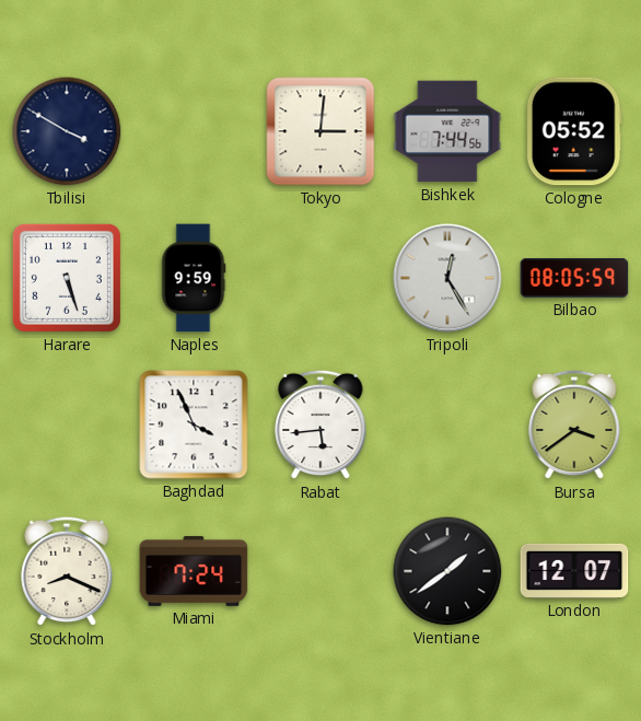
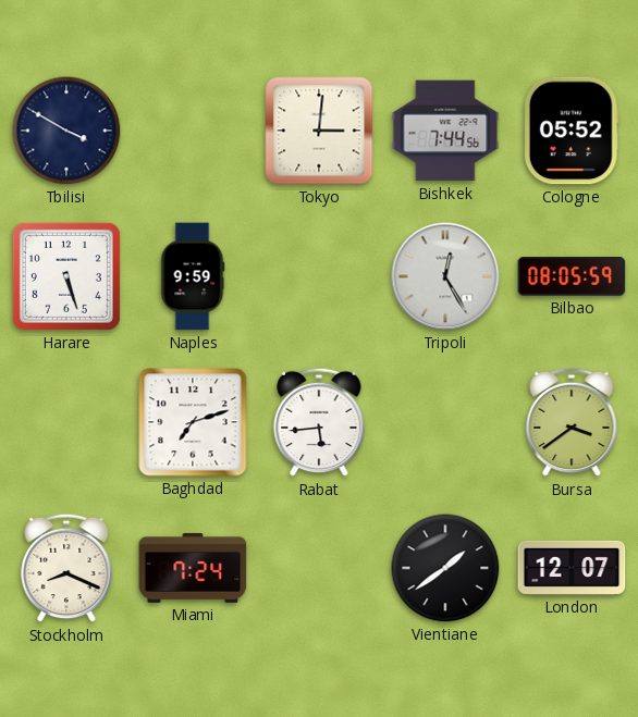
Baghdad: 3:56 -> 7:12 (193, 422)
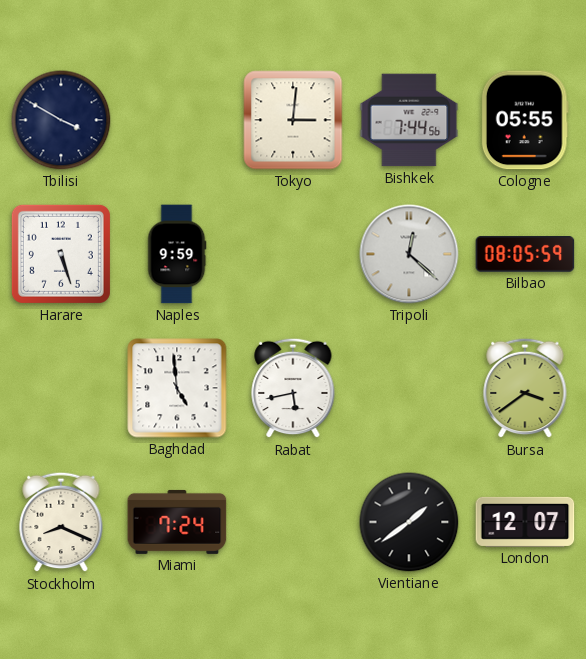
Cologne: 05:52 -> 05:55 (525, 120)
Tripoli: 12:25 -> 12:22 (409, 254)
Baghdad: 7:12 -> 4:59 (177, 388)
Rabat: 5:44 -> 5:43 (293, 388)
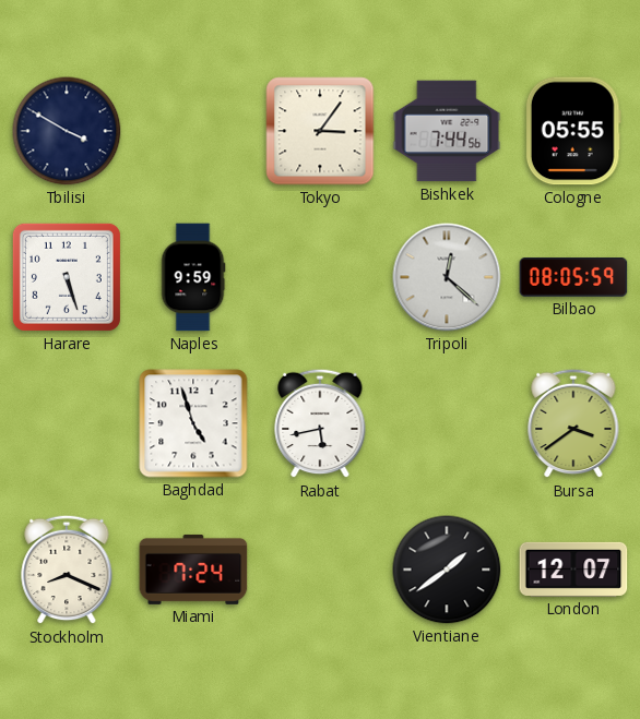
Tokyo: 3:01 -> 3:06 (320, 131)
Baghdad: 4:59 -> 4:57 (193, 423)
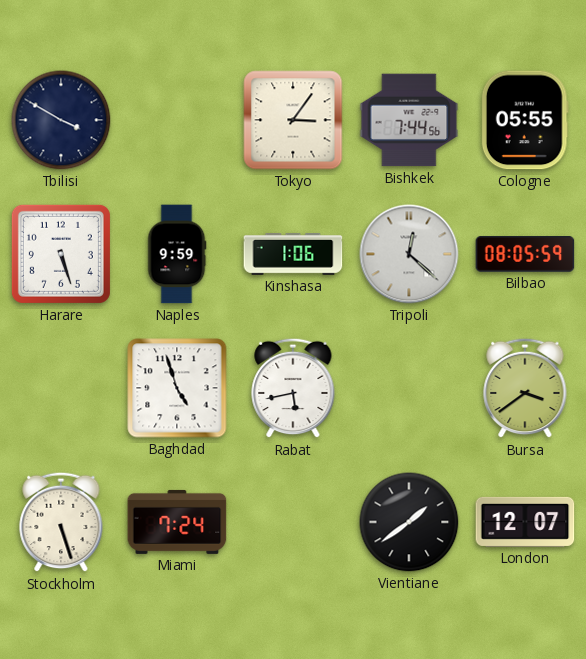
Kinshasa: none -> 1:06 (293, 254)
Stockholm: 8:19 -> 5:27 (61, 522)
